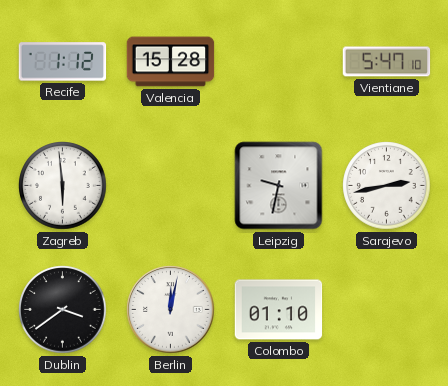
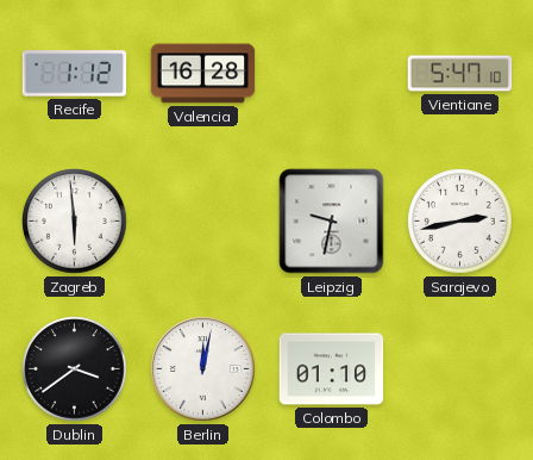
Valencia: 15:28 -> 16:28 (203, 74)
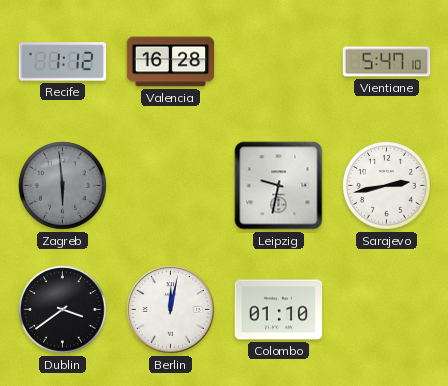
Zagreb dial: white -> grey (63, 186)
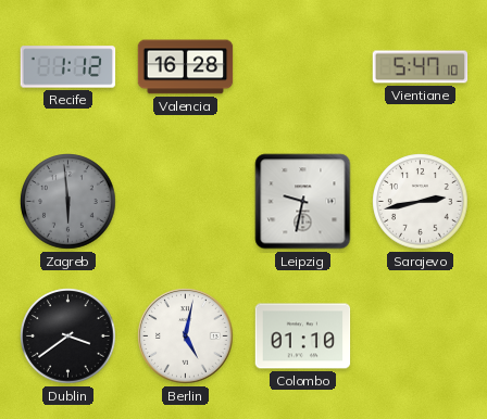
Berlin: 12:02 -> 5:02 (186, 337)
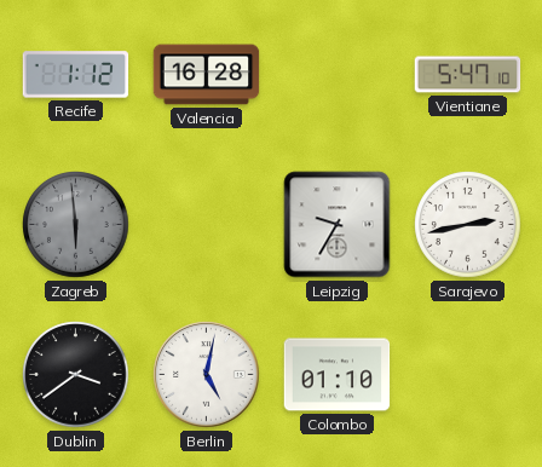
Leipzig: 9:32 -> 9:35 (338, 225)
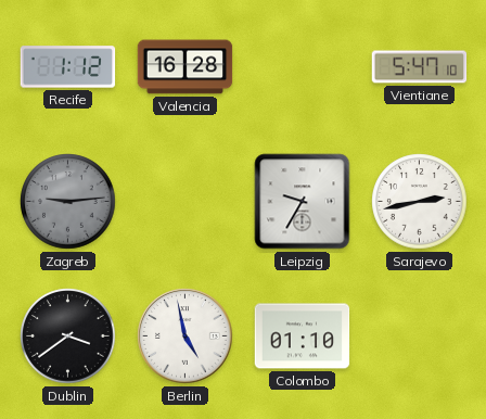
Zagreb: 5:59 -> 9:14 (68, 202)
Berlin: 5:02 -> 4:58 (186, 337)
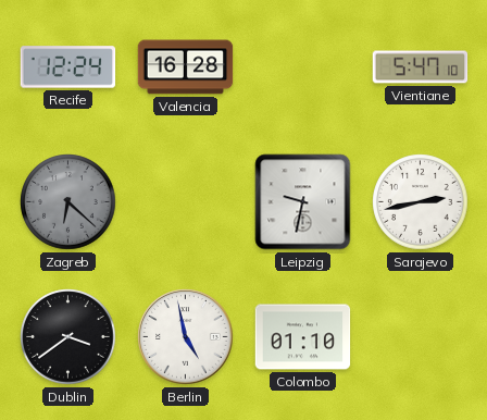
Recife: 1:12 -> 12:24 (68, 67)
Zagreb: 9:14 -> 6:22 (68, 202)
Leipzig: 9:35 -> 9:32 (303, 202)
